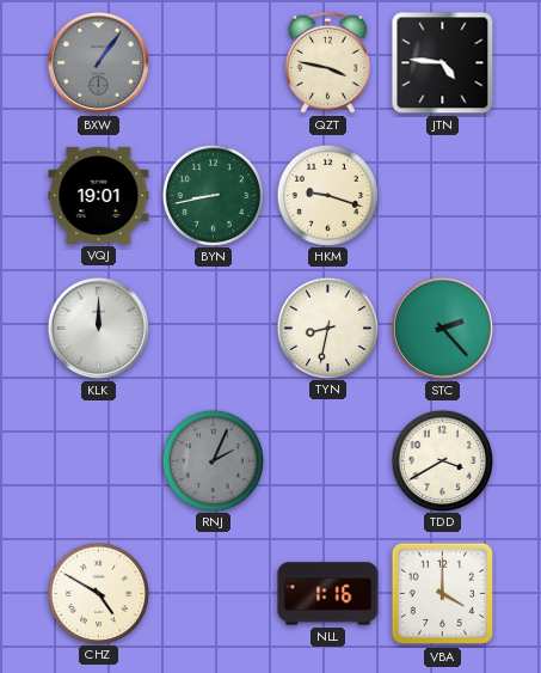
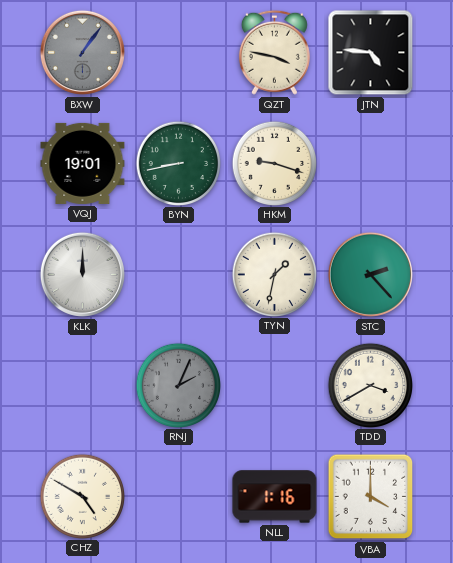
TYN: 8:32 -> 1:32 (274, 274)
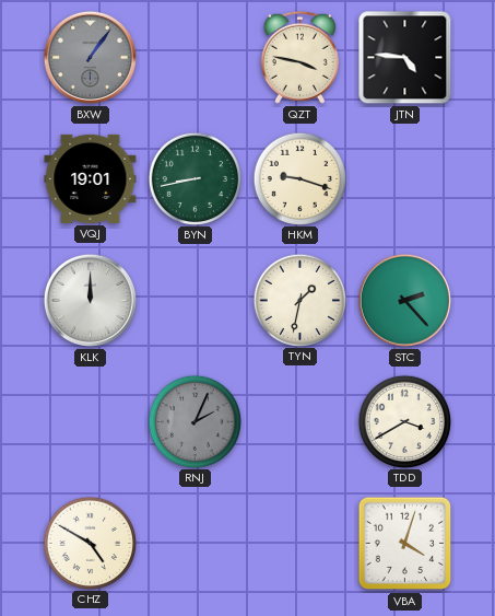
NLL: 1:16 -> none (275, 497)
VBA: 4:00 -> 4:03 (405, 544)
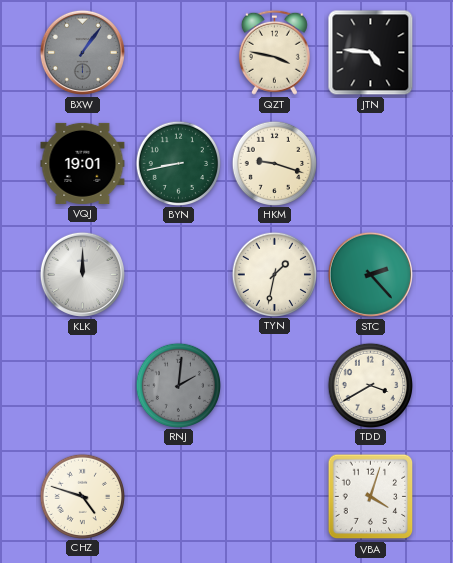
RNJ: 2:04 -> 2:01 (178, 385)
CHZ: 4:50 -> 4:48 (82, 496)
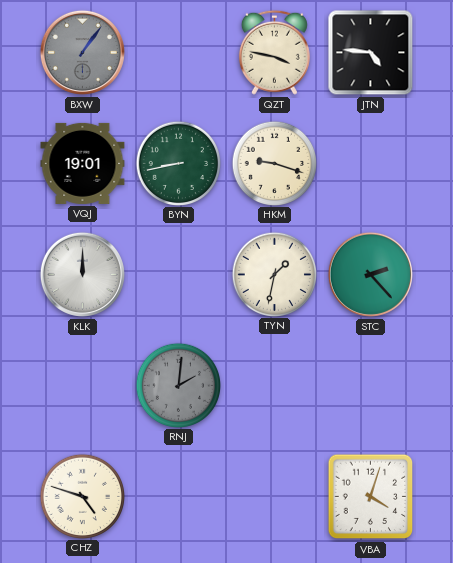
TDD: 3:40 -> none (370, 385)
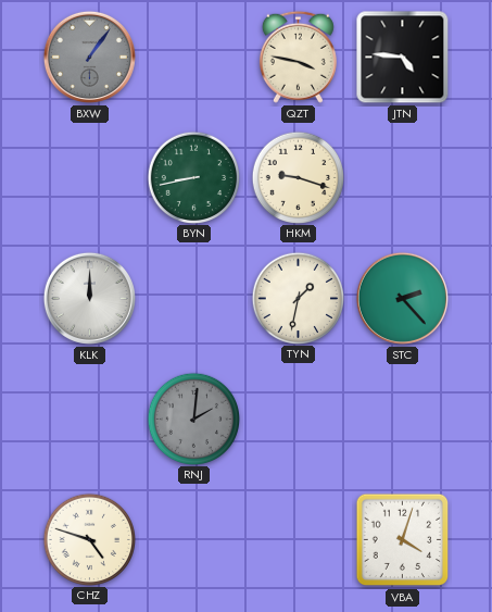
VQJ: 19:01 -> none (83, 163)
